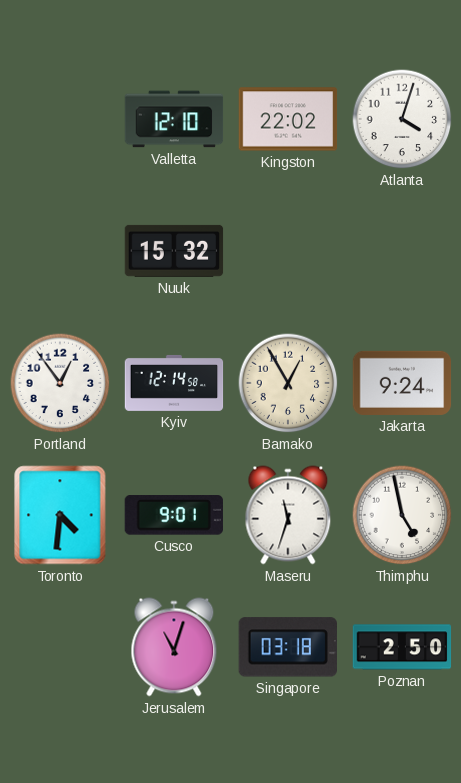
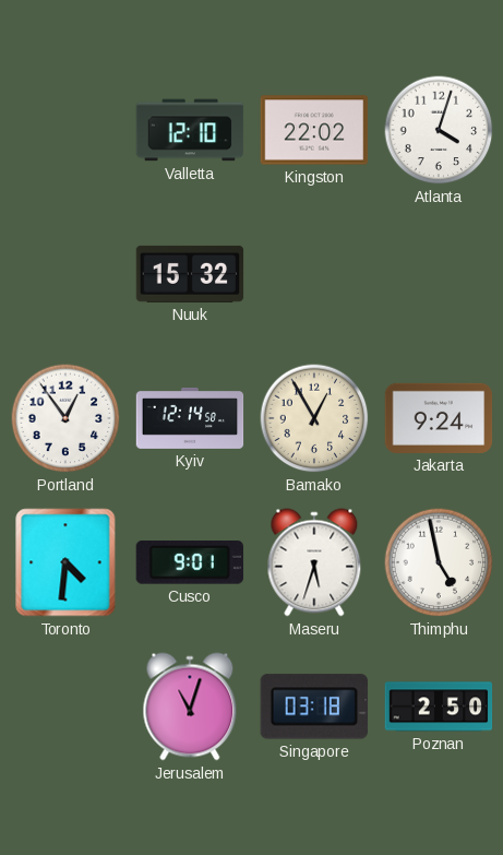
Maseru: 11:33 -> 5:33 (314, 562)
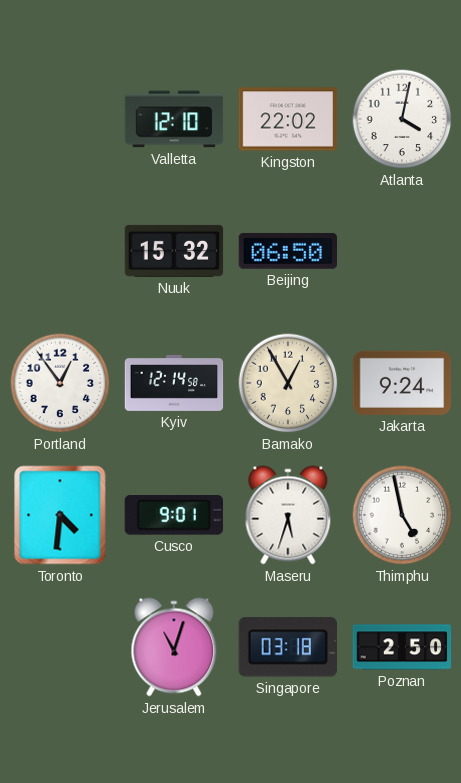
Atlanta: 4:03 -> 4:02 (402, 119)
Beijing: none -> 06:50 (287, 251)
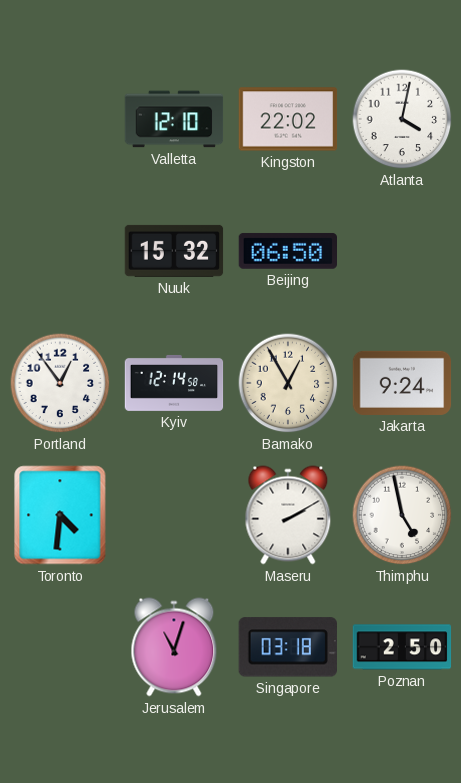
Cusco: 9:01 -> none (174, 516)
Maseru: 5:33 -> 2:10 (288, 515)
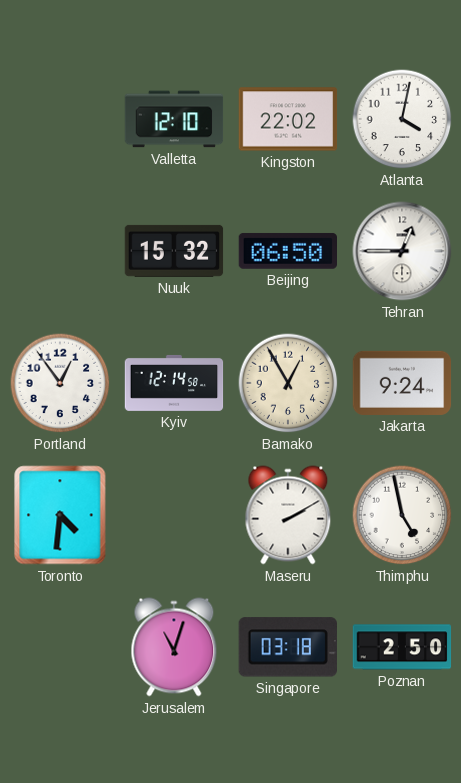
Tehran: none -> 12:45 (402, 251)
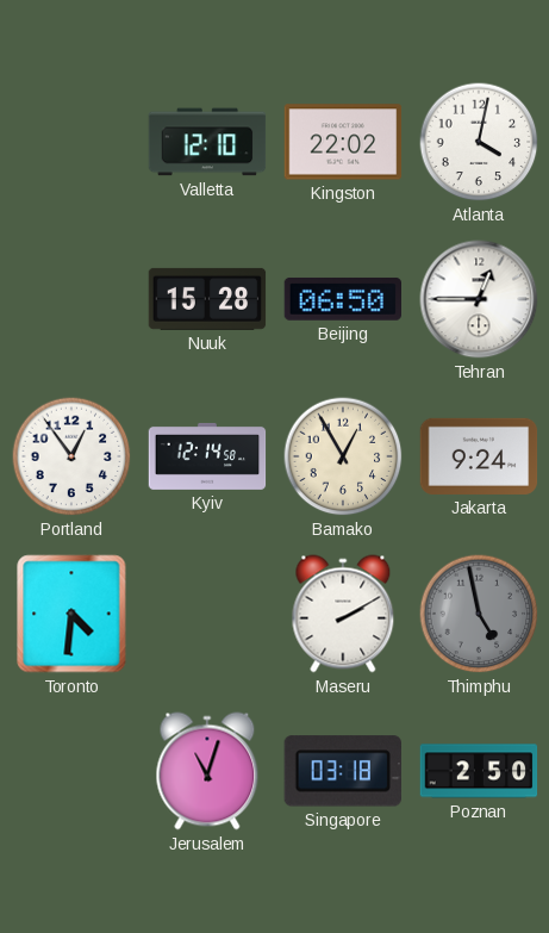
Nuuk: 15:32 -> 15:28 (207, 299)
Thimphu dial: white -> grey (479, 614)
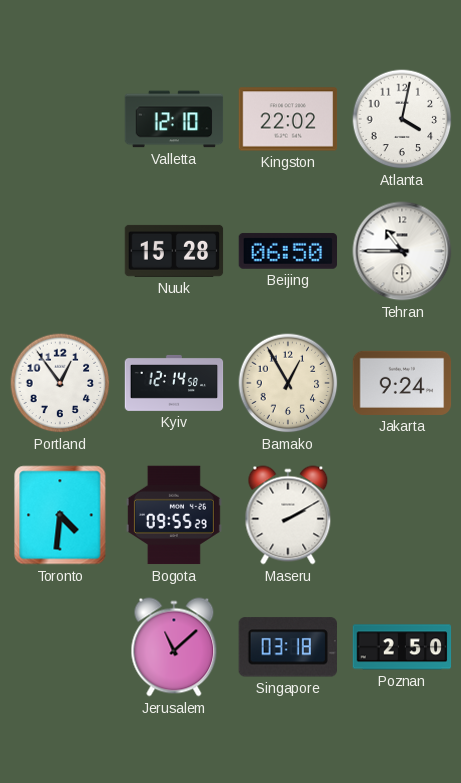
Tehran: 12:45 -> 10:45 (402, 251)
Bogota: none -> 09:55 (174, 515)
Thimphu: 4:58 -> none (479, 614)
Jerusalem: 11:03 -> 11:08 (174, 647)
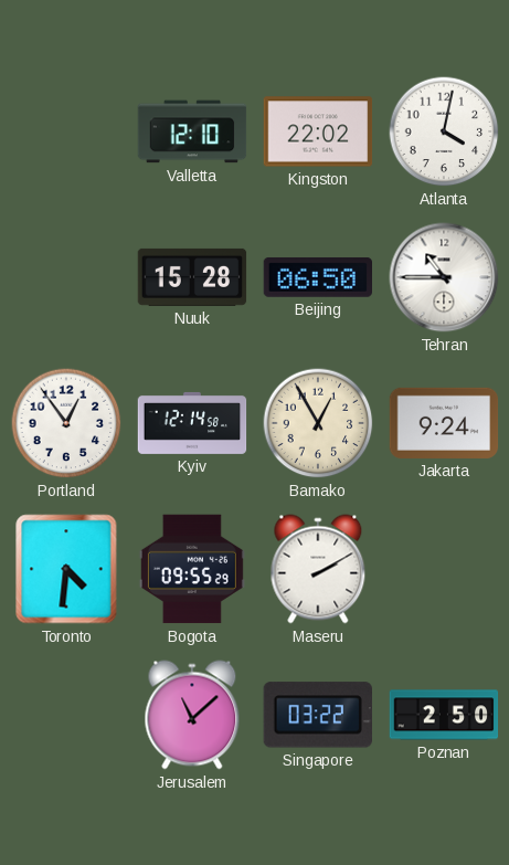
Singapore: 03:18 -> 03:22 (318, 715)
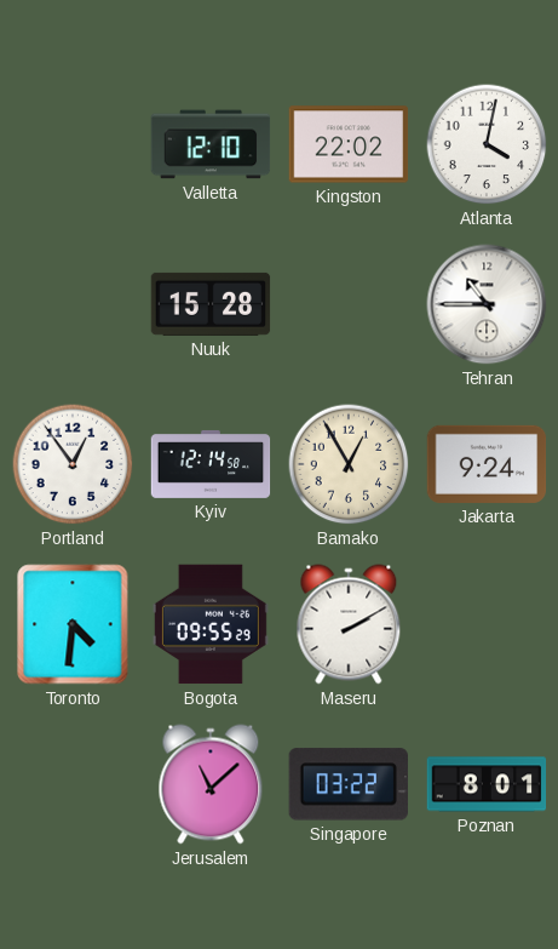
Beijing: 06:50 -> none (317, 277)
Poznan: 2:50 -> 8:01 (487, 784)
